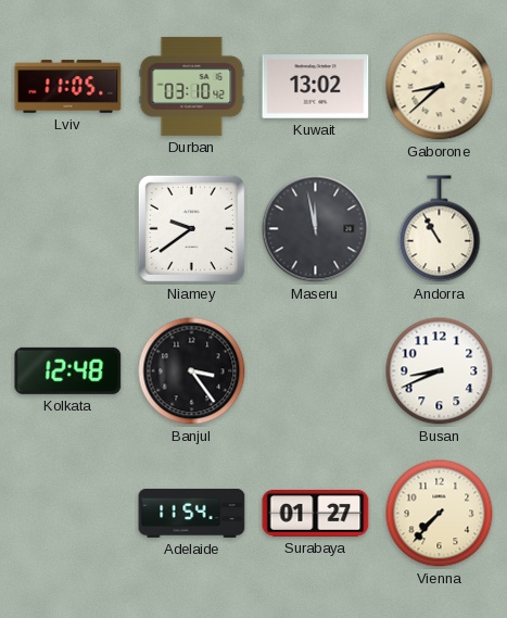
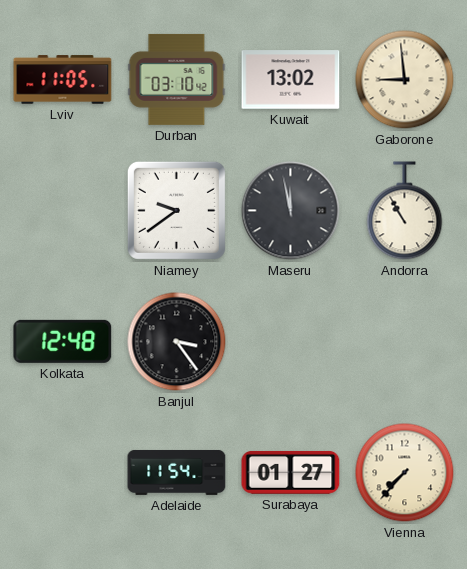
Gaborone: 8:38 -> 8:59 (405, 80)
Busan: 8:41 -> none (440, 371)
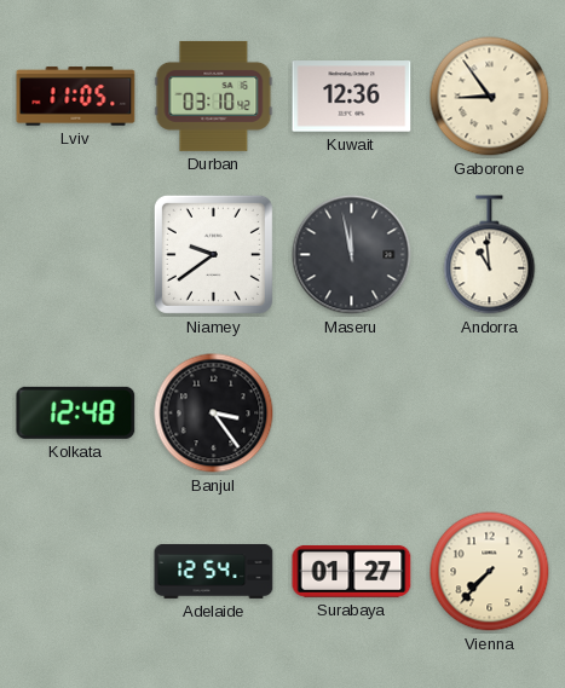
Kuwait: 13:02 -> 12:36 (352, 97)
Gaborone: 8:59 -> 8:54 (490, 97)
Andorra: 10:55 -> 10:59 (490, 255)
Adelaide: 11:54 -> 12:54 (214, 571)
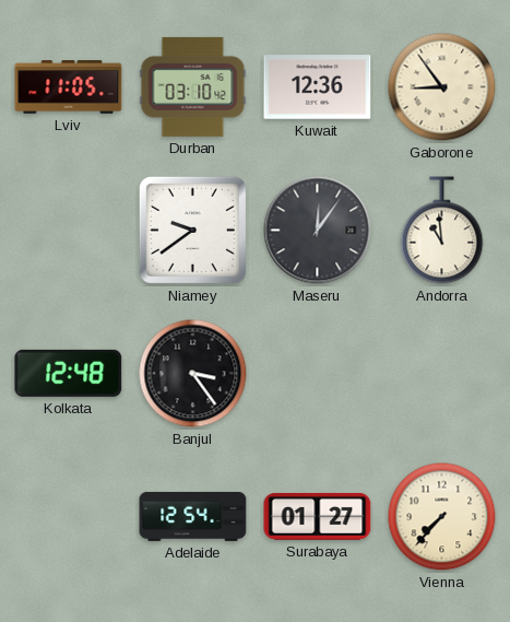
Maseru: 11:58 -> 12:06 (318, 231)
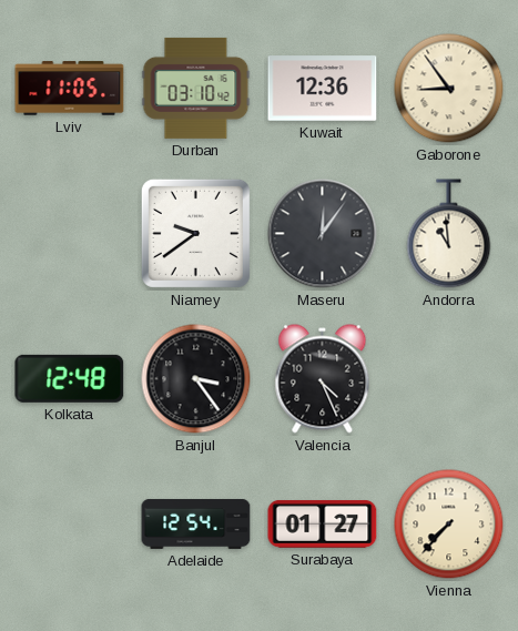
Valencia: none -> 4:26 (323, 379)
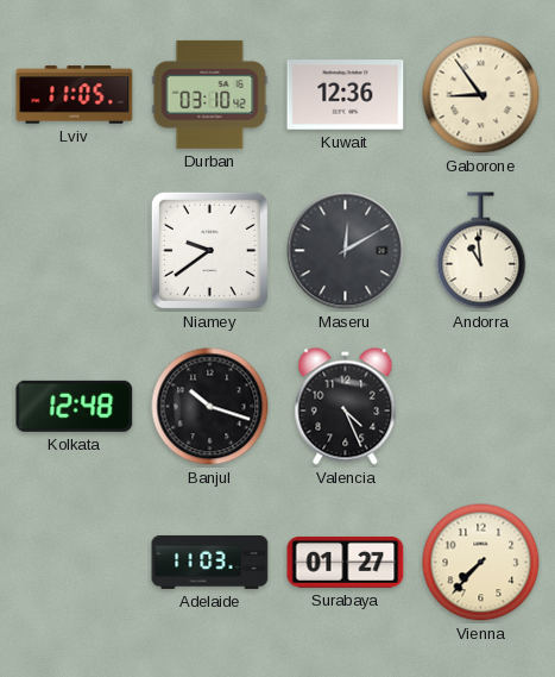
Maseru: 12:06 -> 12:10 (346, 251)
Banjul: 3:24 -> 10:18 (210, 407)
Adelaide: 12:54 -> 11:03 (210, 562)
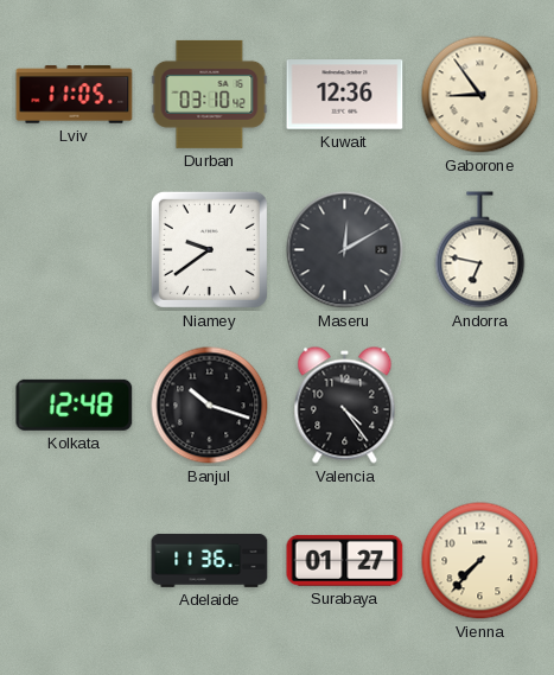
Andorra: 10:59 -> 6:47 (480, 250)
Valencia: 4:26 -> 4:24 (345, 406)
Adelaide: 11:03 -> 11:36 (210, 560)
